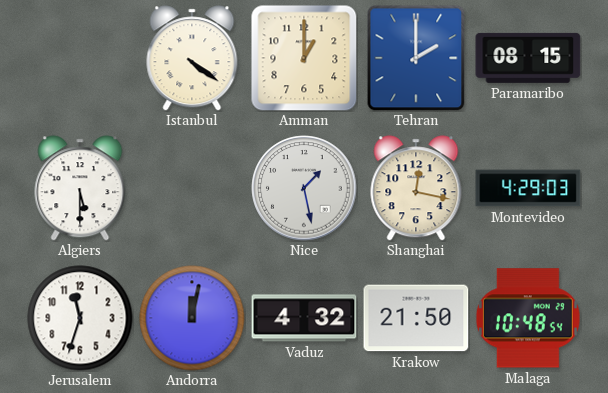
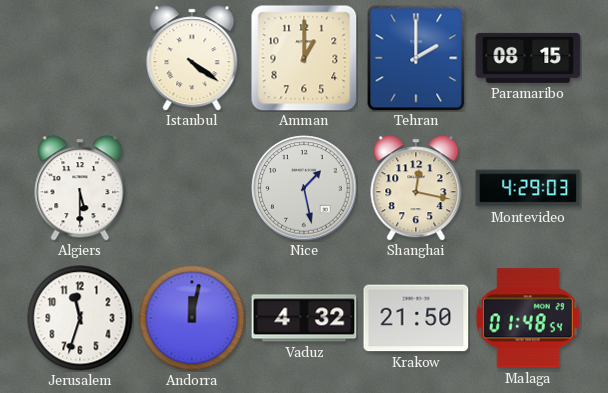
Malaga: 10:48 -> 01:48 (528, 318)
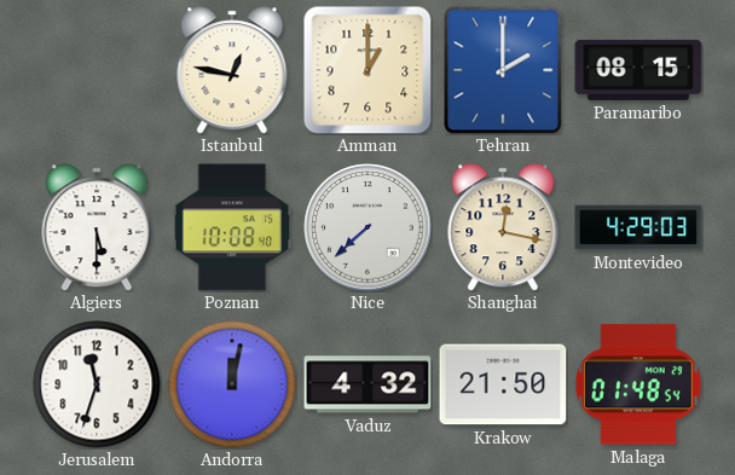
Istanbul: 4:21 -> 12:47 (232, 70)
Poznan: none -> 10:08 (232, 227)
Nice: 1:28 -> 7:38 (367, 227)
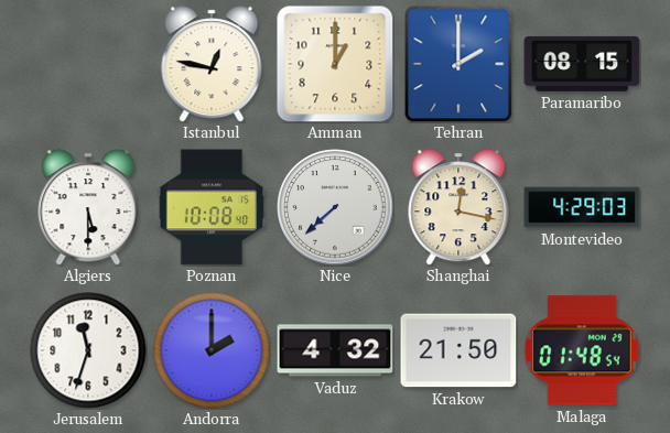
Andorra: 12:02 -> 2:00 (212, 350)
